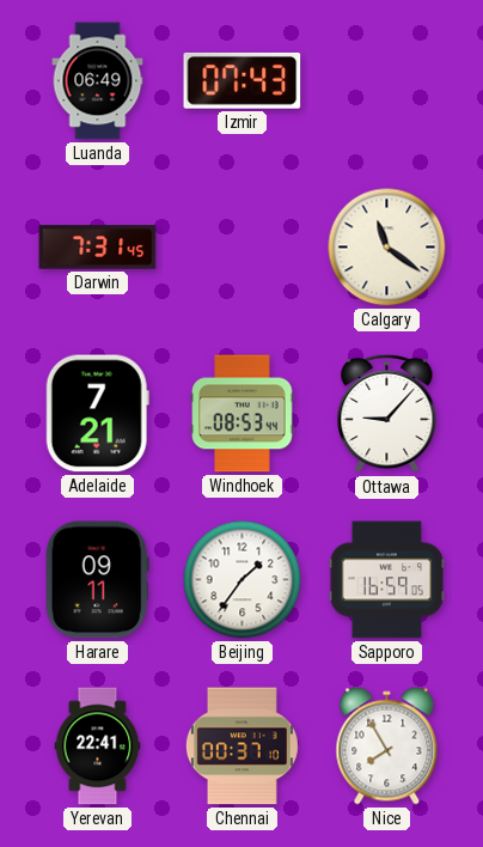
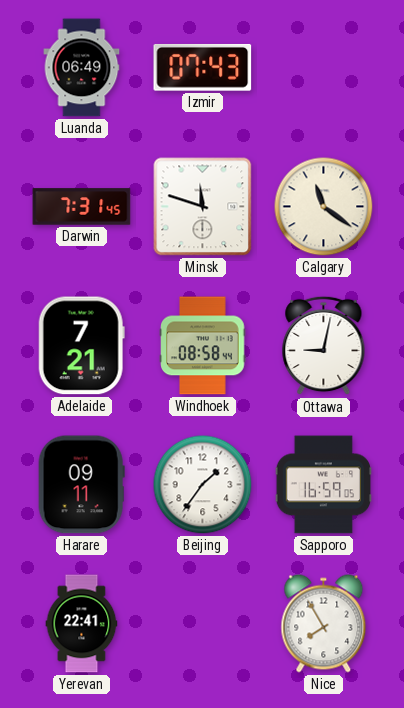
Minsk: none -> 11:48 (203, 207)
Windhoek: 08:53 -> 08:58 (203, 346)
Ottawa: 9:07 -> 9:02 (324, 346)
Chennai: 00:37 -> none (241, 747)
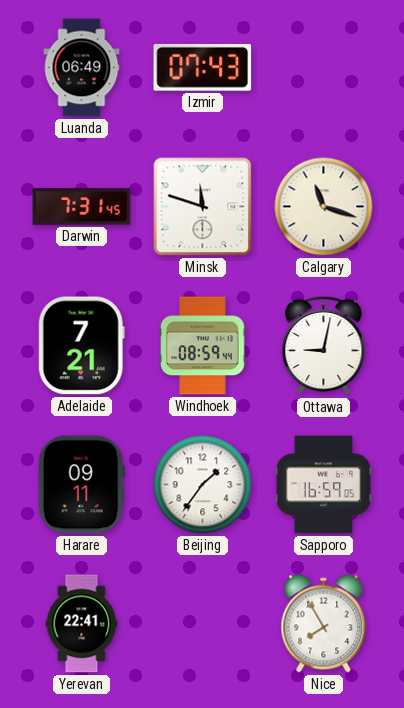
Calgary: 11:21 -> 11:18 (324, 207)
Windhoek: 08:58 -> 08:59 (203, 346)
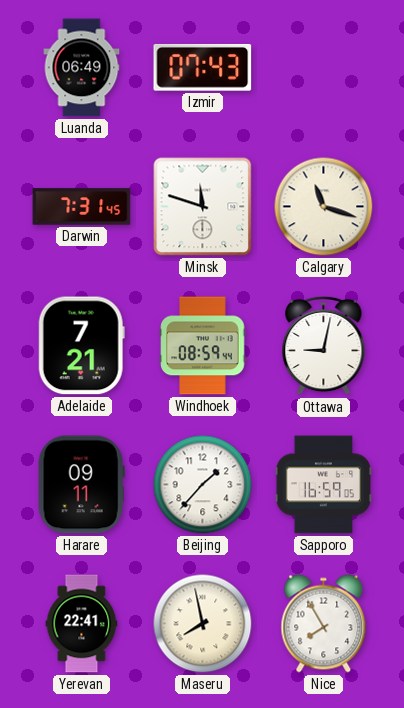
Beijing: 1:36 -> 1:37 (203, 485)
Maseru: none -> 7:58 (203, 624)
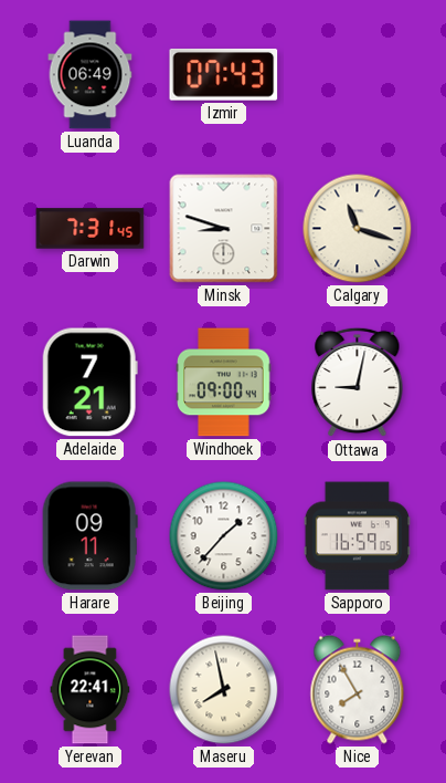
Minsk: 11:48 -> 8:48 (224, 229)
Windhoek: 08:59 -> 09:00 (224, 383)
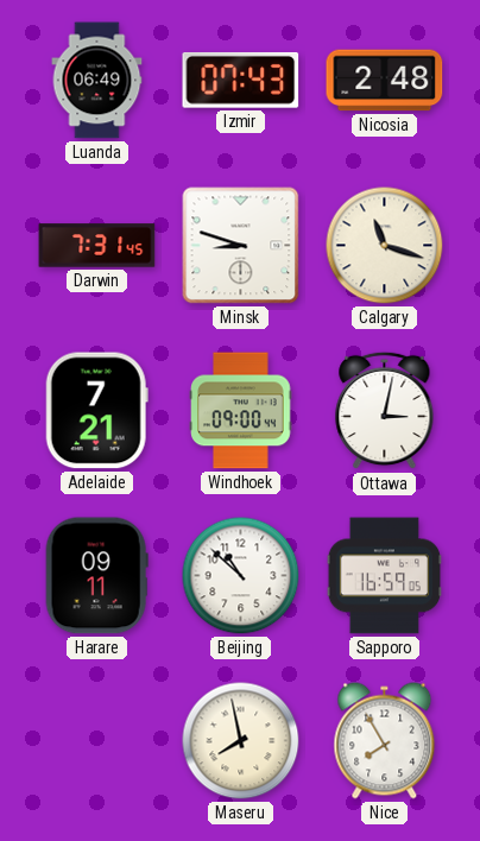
Nicosia: none -> 2:48 (385, 81)
Ottawa: 9:02 -> 3:02 (385, 411)
Beijing: 1:37 -> 10:52 (241, 576)
Yerevan: 22:41 -> none (91, 690)
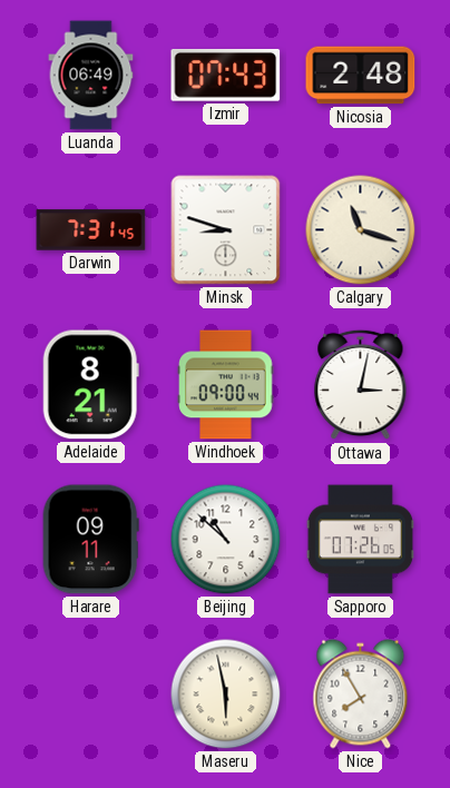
Adelaide: 7:21 -> 8:21 (90, 385)
Sapporo: 16:59 -> 07:26 (360, 540)
Maseru: 7:58 -> 5:58 (226, 695)
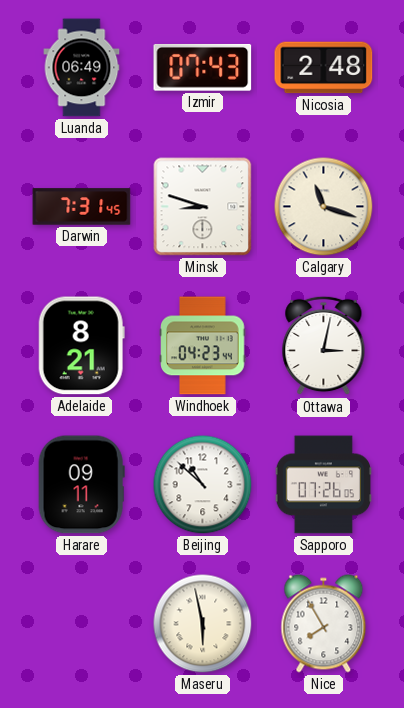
Windhoek: 09:00 -> 04:23 (203, 346)
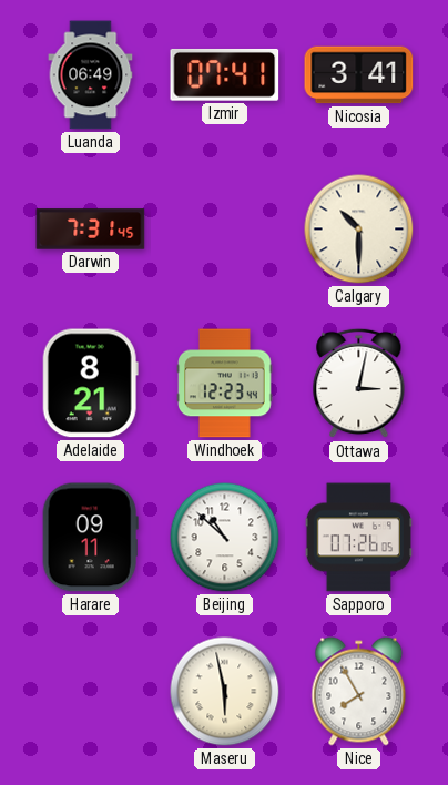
Izmir: 07:43 -> 07:41 (225, 74)
Nicosia: 2:48 -> 3:41 (359, 75)
Minsk: 8:48 -> none (203, 207)
Calgary: 11:18 -> 10:30 (359, 230)
Windhoek: 04:23 -> 12:23 (225, 384)
